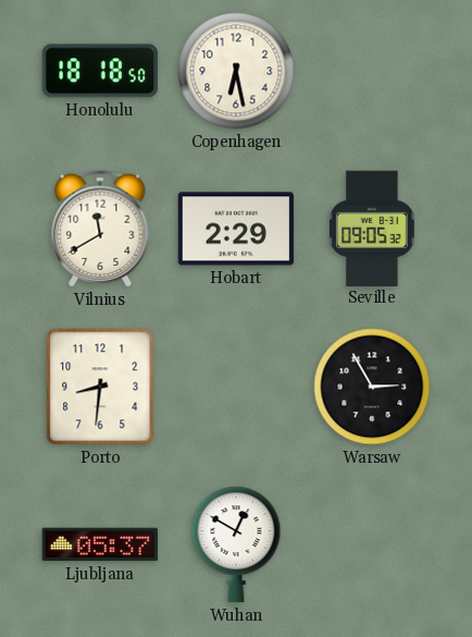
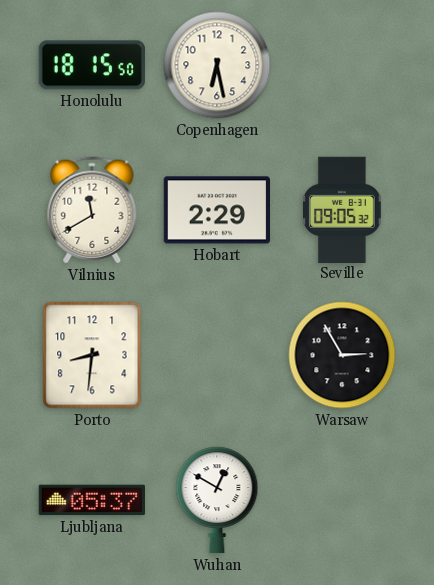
Honolulu: 18:18 -> 18:15 (92, 65)
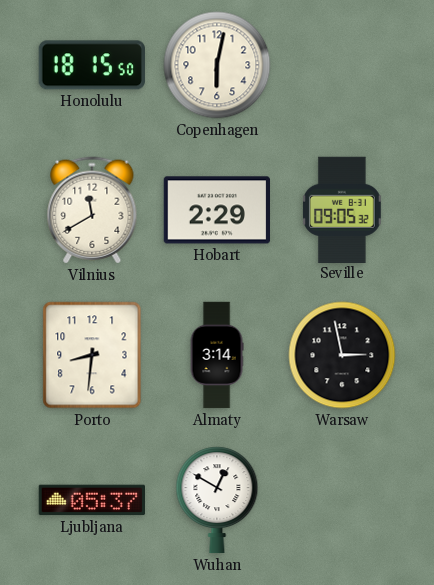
Copenhagen: 6:28 -> 6:02 (217, 65)
Almaty: none -> 3:14 (217, 355)
Warsaw: 2:55 -> 2:58 (342, 355)
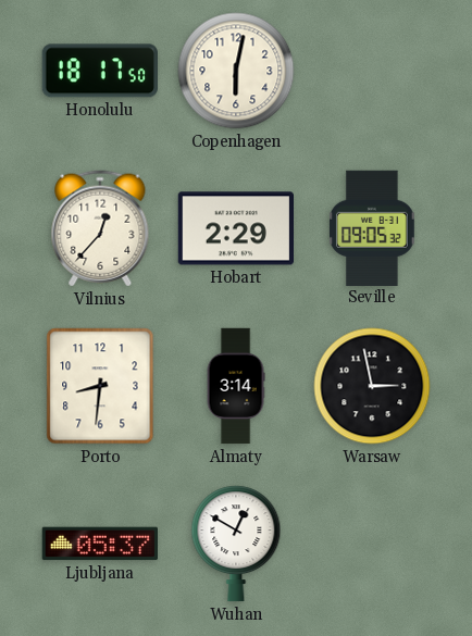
Honolulu: 18:15 -> 18:17 (100, 71)
Vilnius: 11:40 -> 12:37 (100, 228)
